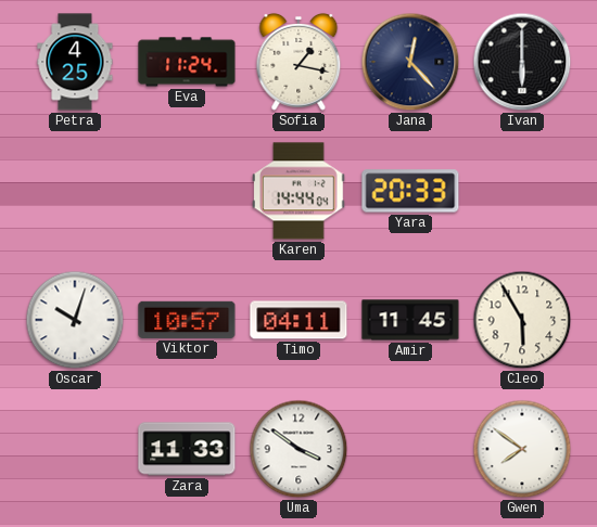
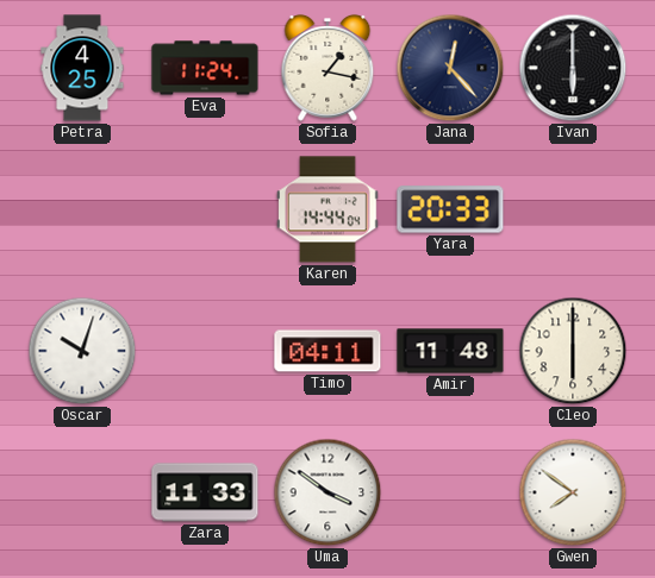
Viktor: 10:57 -> none (187, 320)
Amir: 11:45 -> 11:48 (450, 351)
Cleo: 5:55 -> 6:00 (573, 351)
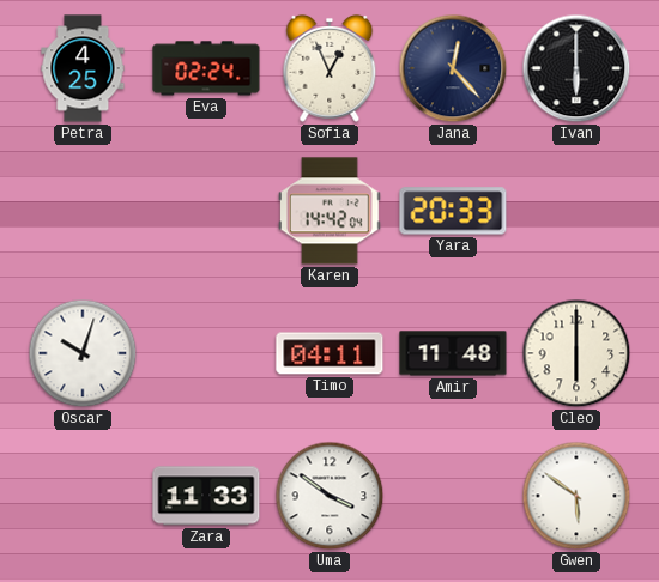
Eva: 11:24 -> 02:24 (206, 68)
Sofia: 1:17 -> 12:56 (329, 68)
Karen: 14:44 -> 14:42 (329, 211)
Gwen: 7:51 -> 5:51 (576, 496)
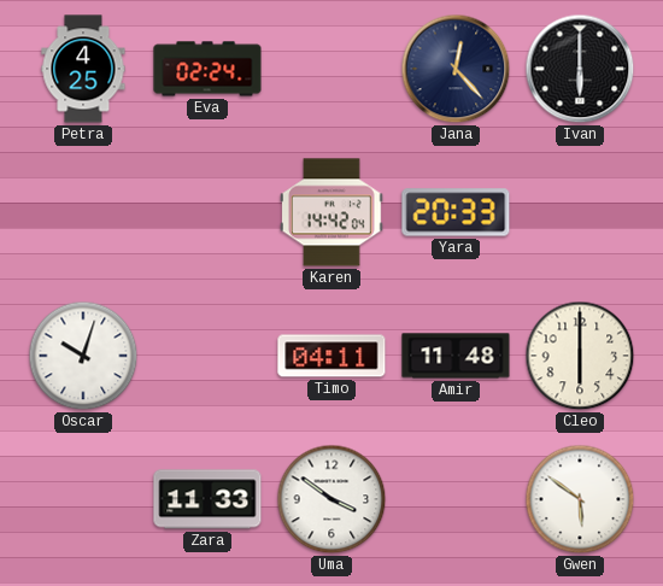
Sofia: 12:56 -> none (329, 68)
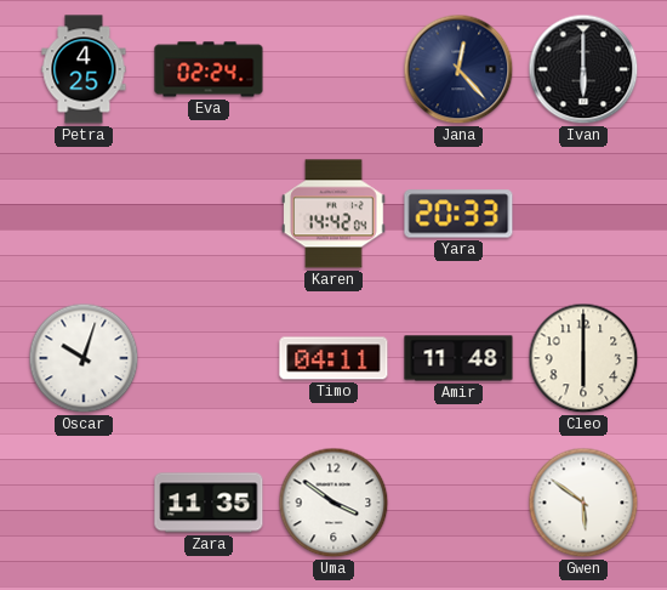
Zara: 11:33 -> 11:35 (209, 503)
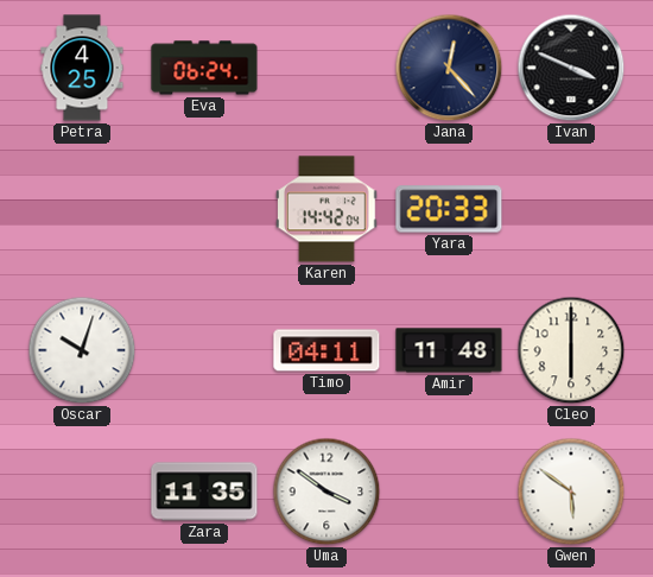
Eva: 02:24 -> 06:24 (204, 68)
Ivan: 6:00 -> 3:49 (571, 68)
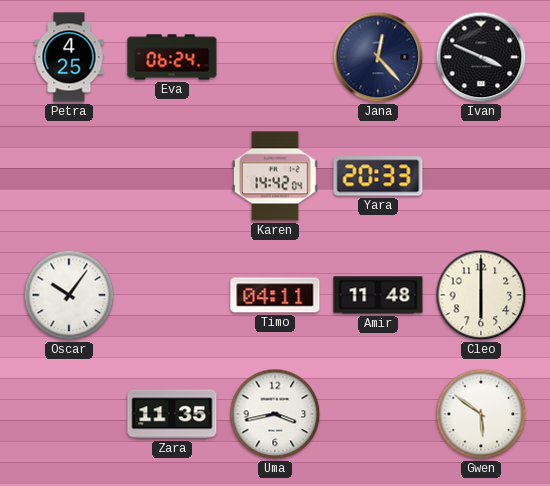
Oscar: 10:03 -> 10:06 (69, 295)
Uma: 3:51 -> 3:43 (275, 414)
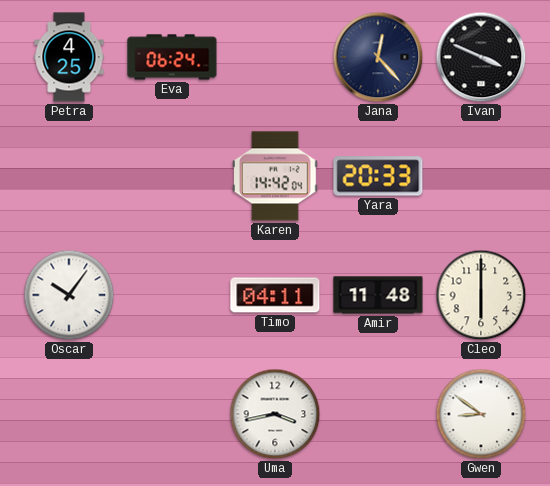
Zara: 11:35 -> none (172, 414)
Gwen: 5:51 -> 8:51 (481, 414)
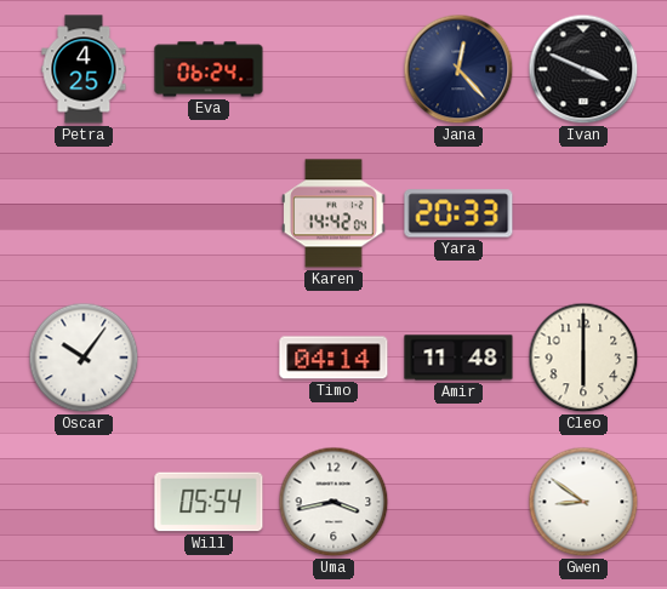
Timo: 04:11 -> 04:14 (333, 358)
Will: none -> 05:54 (209, 502)
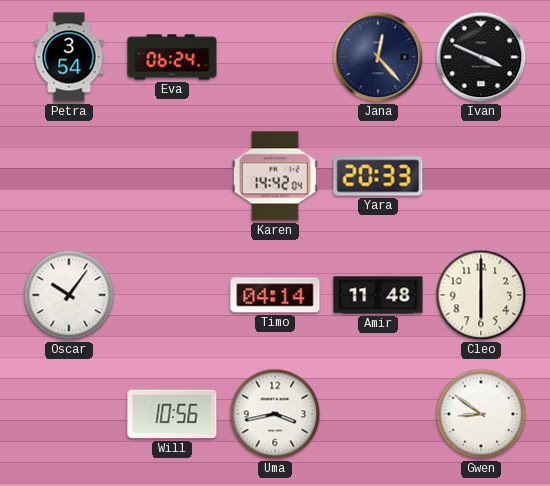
Petra: 4:25 -> 3:54 (69, 57)
Will: 05:54 -> 10:56 (172, 414)
